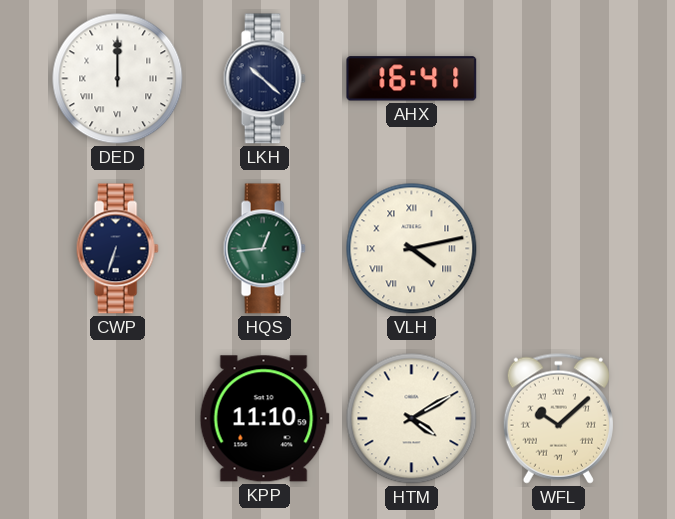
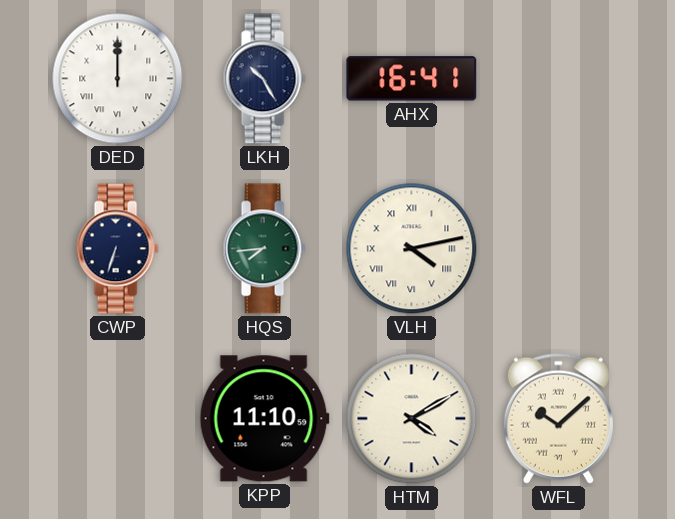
LKH: 10:22 -> 10:25 (264, 79)
HQS: 12:44 -> 7:44 (264, 249)
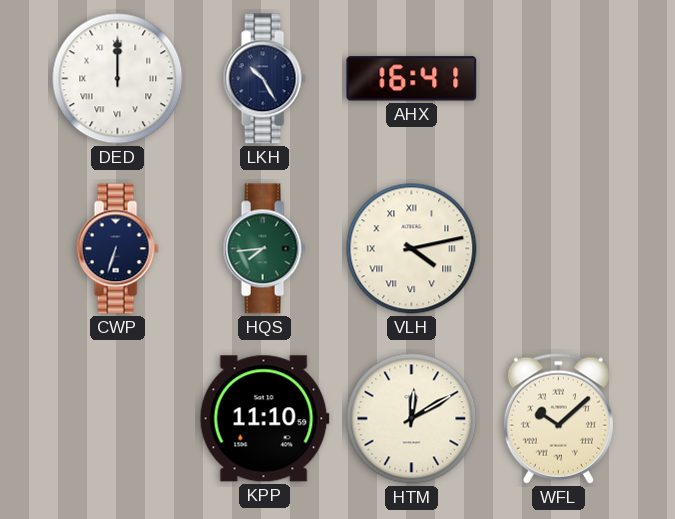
HTM: 4:10 -> 12:10 (412, 419)
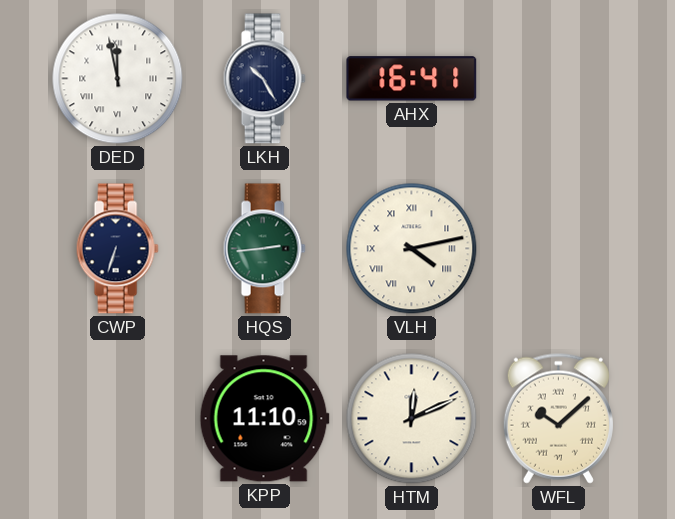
DED: 12:00 -> 11:58 (118, 79)
HQS: 7:44 -> 2:44 (264, 249)
HTM: 12:10 -> 12:11 (412, 419)
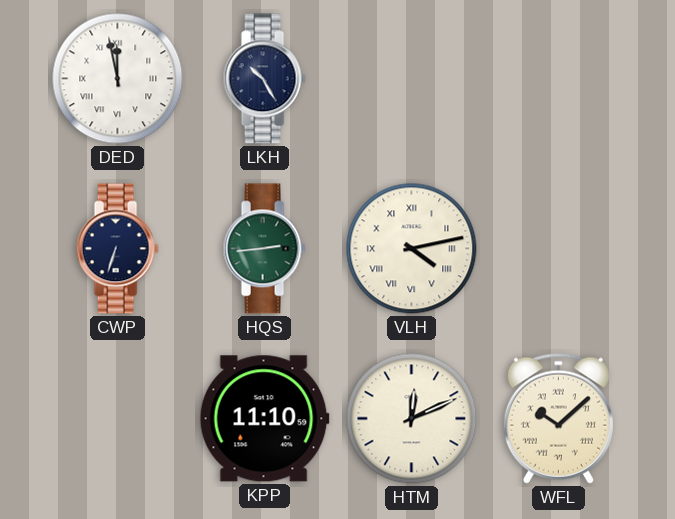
AHX: 16:41 -> none (412, 79)
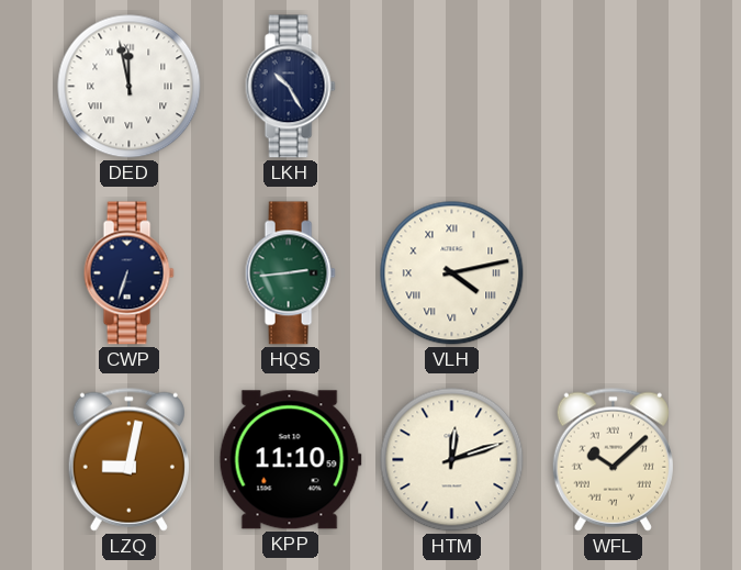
LZQ: none -> 9:02 (128, 459)
HTM: 12:11 -> 12:12 (452, 460)
